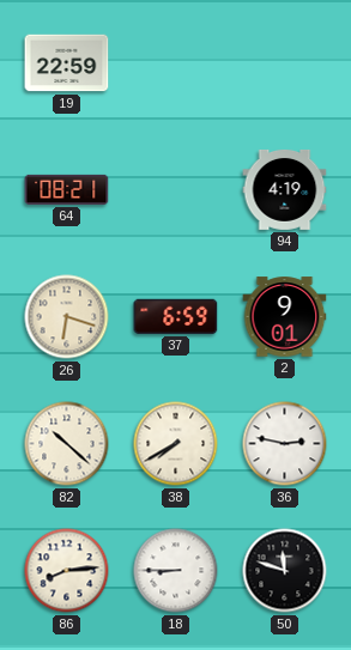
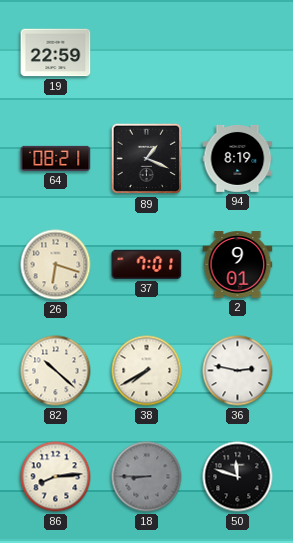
89: none -> 1:19 (147, 159)
94: 4:19 -> 8:19 (238, 158)
37: 6:59 -> 7:01 (147, 264)
18 dial: white -> grey (147, 477)
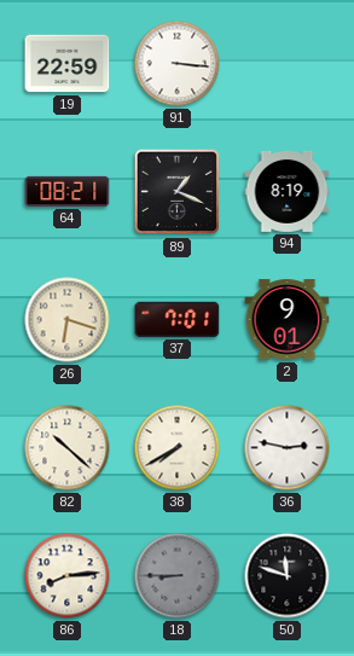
91: none -> 3:16 (178, 64)
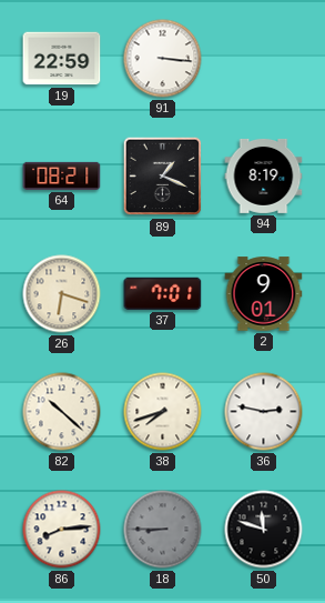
38: 7:40 -> 7:42 (163, 412)
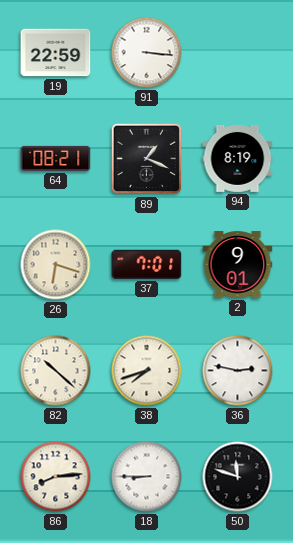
18 dial: grey -> white (147, 477)
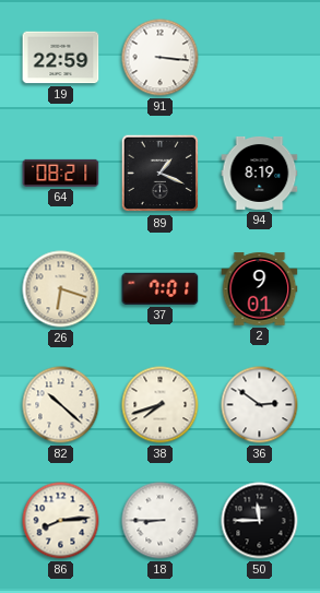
36: 2:47 -> 2:51 (260, 405)
50: 11:48 -> 11:45 (260, 521)
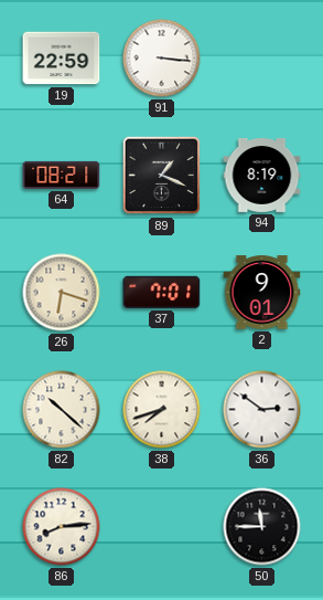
18: 8:45 -> none (161, 521)
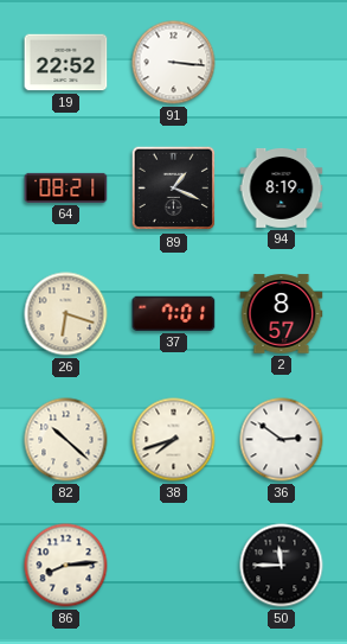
19: 22:59 -> 22:52 (66, 63)
2: 9:01 -> 8:57 (282, 314)
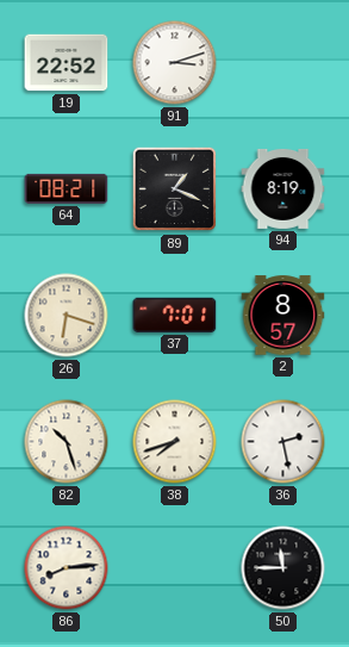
91: 3:16 -> 3:12 (175, 63)
82: 10:22 -> 10:27 (67, 442)
36: 2:51 -> 2:28 (283, 442)
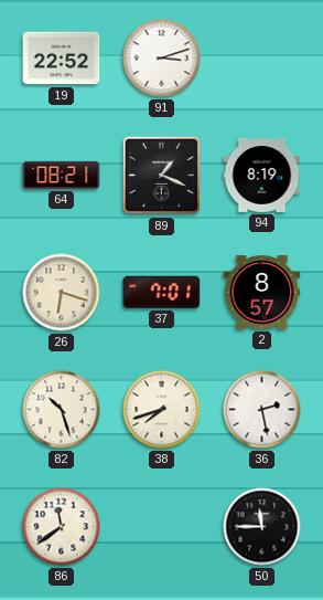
86: 8:14 -> 11:39 (62, 527)
